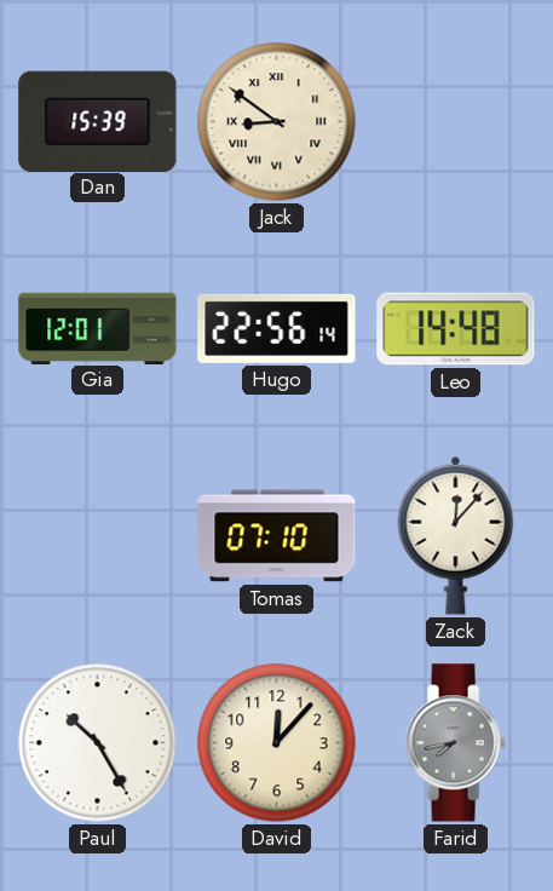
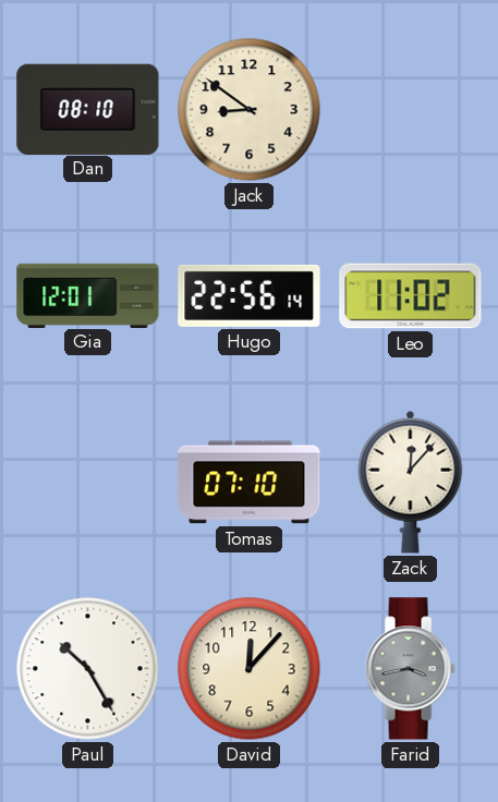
Dan: 15:39 -> 08:10 (88, 109)
Jack numerals: Roman -> Arabic (250, 110)
Leo: 14:48 -> 11:02 (411, 296)
Farid: 7:43 -> 3:43 (410, 669)
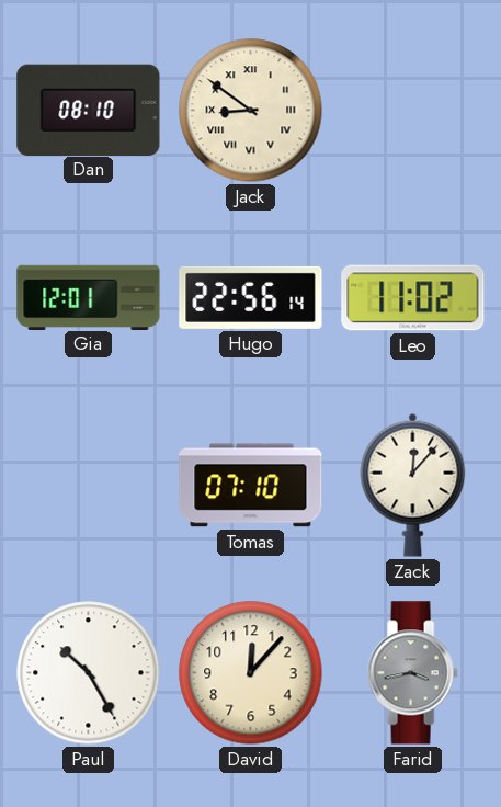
Jack numerals: Arabic -> Roman (251, 111)
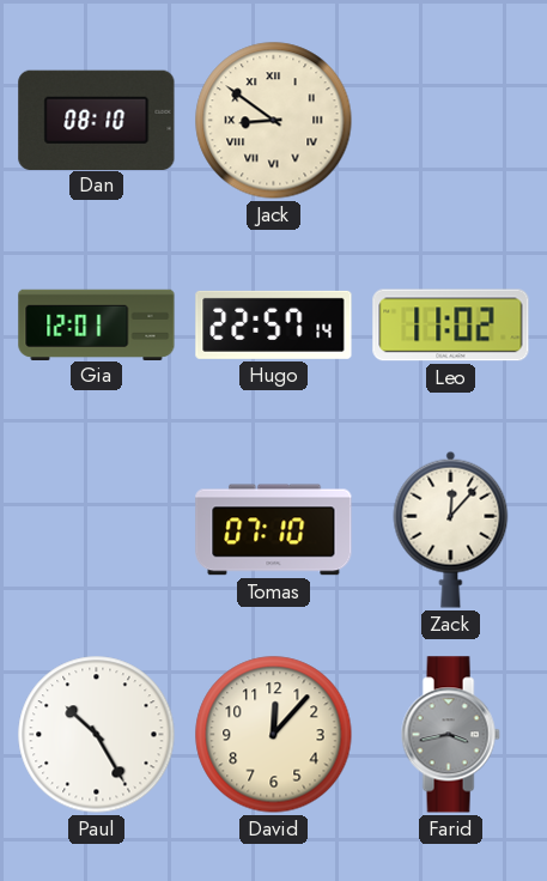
Hugo: 22:56 -> 22:57 (274, 324)
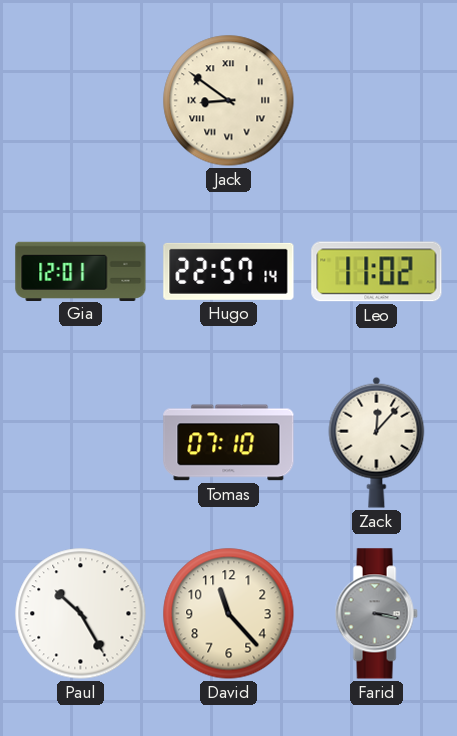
Dan: 08:10 -> none (97, 120)
David: 12:07 -> 11:23 (229, 614)
Farid: 3:43 -> 3:17 (376, 614)
